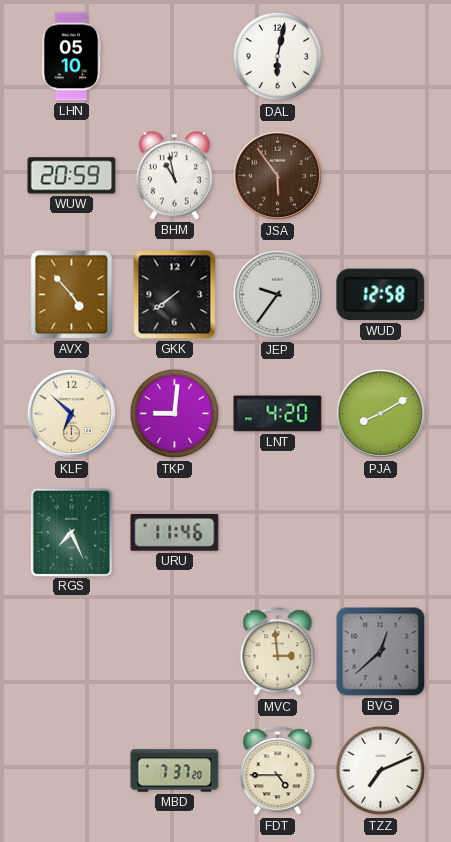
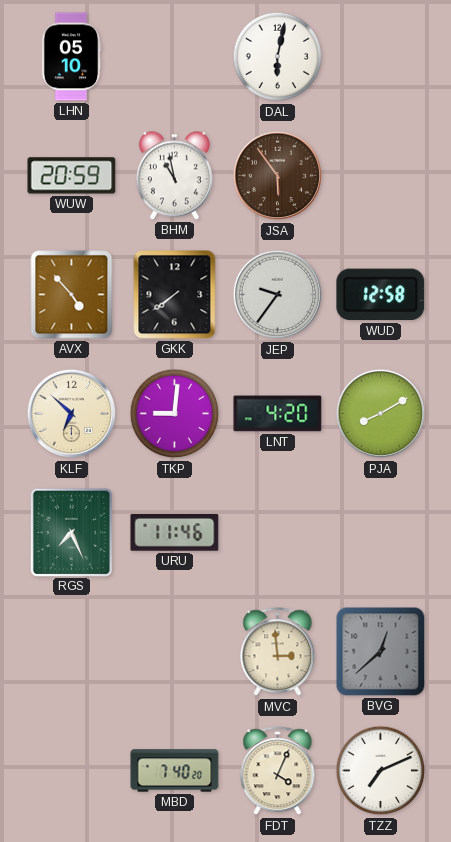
MBD: 7:37 -> 7:40 (175, 771)
FDT: 4:45 -> 4:04 (278, 771)
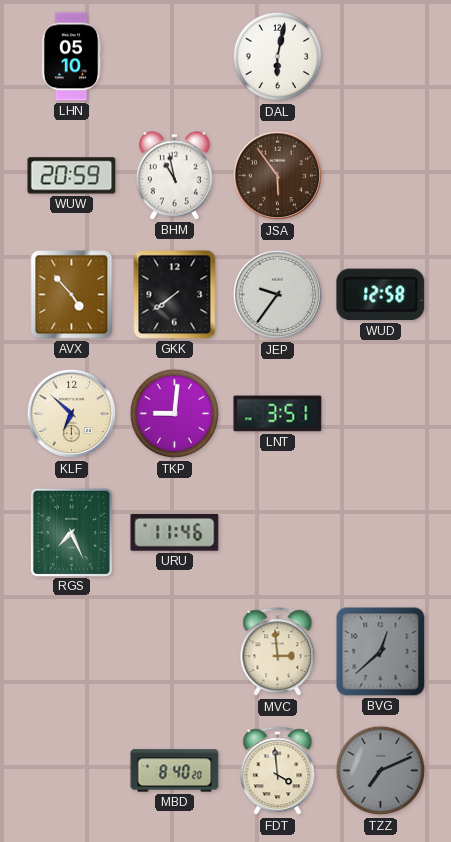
LNT: 4:20 -> 3:51 (278, 414)
PJA: 8:10 -> none (381, 414)
MBD: 7:40 -> 8:40 (175, 771)
FDT: 4:04 -> 3:59 (278, 771)
TZZ dial: white -> grey (381, 771)
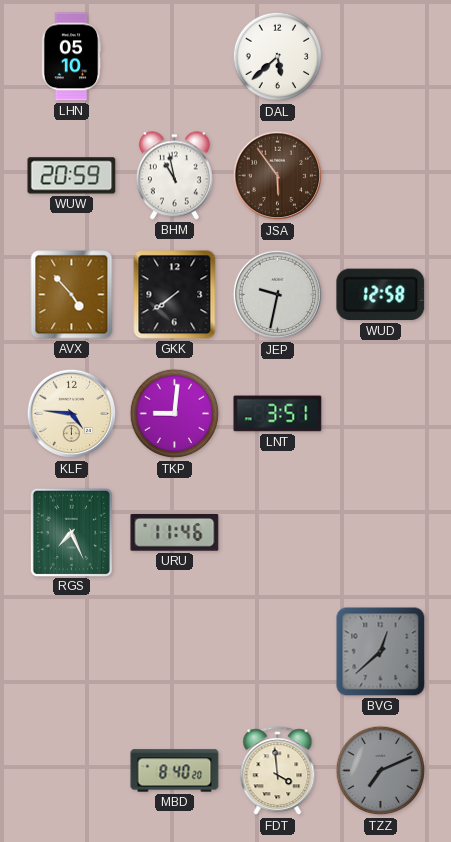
DAL: 6:02 -> 5:38 (278, 57)
JEP: 9:36 -> 9:32 (278, 295)
KLF: 6:52 -> 4:46 (72, 414)
MVC: 2:59 -> none (278, 652)
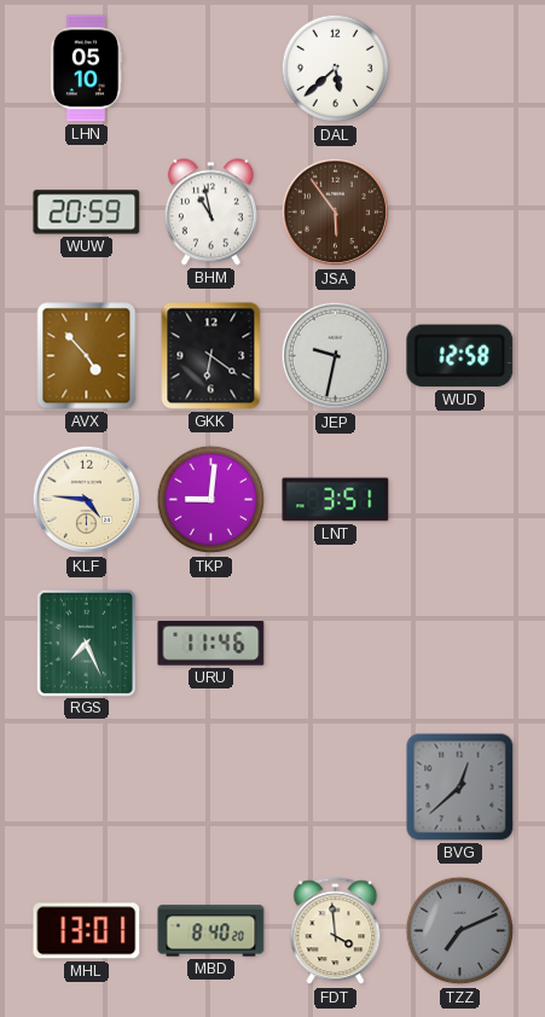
GKK: 7:39 -> 6:21 (211, 356)
MHL: none -> 13:01 (87, 931)
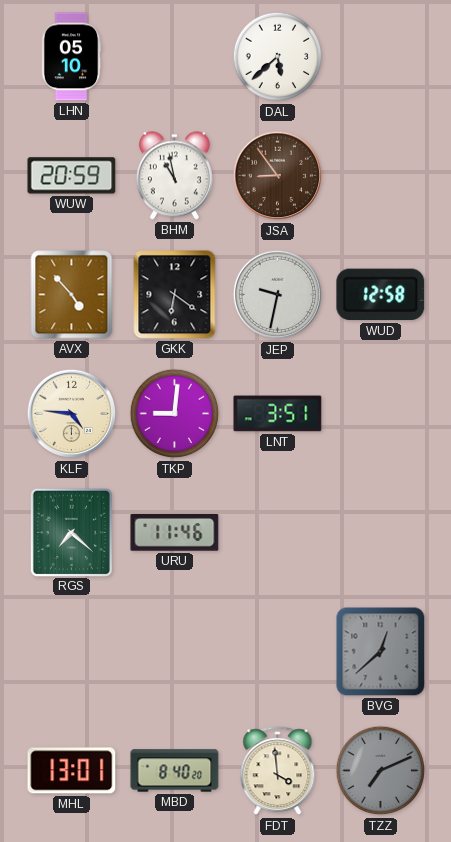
JSA: 5:54 -> 8:54 (278, 176)
RGS: 7:26 -> 7:22 (71, 532)
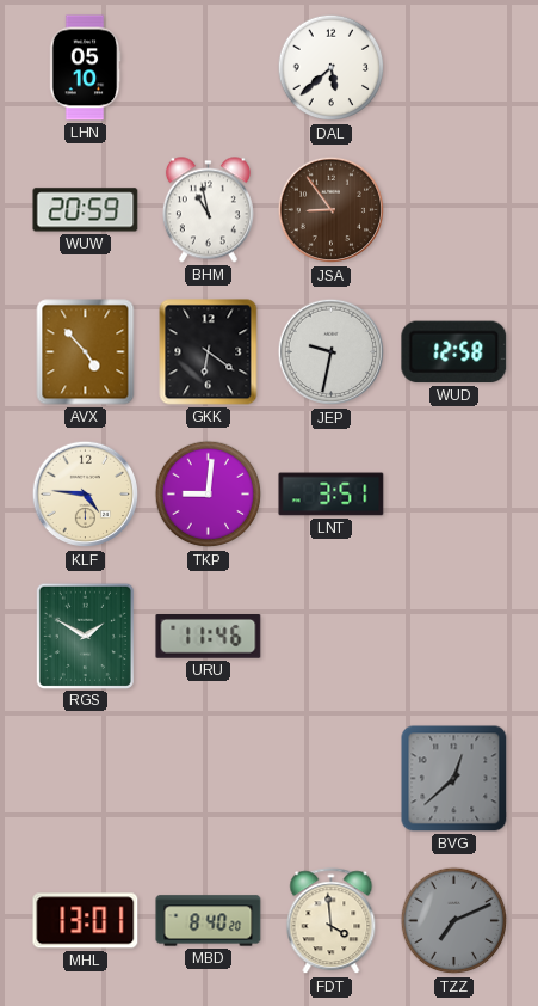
RGS: 7:22 -> 1:50 (85, 636)
